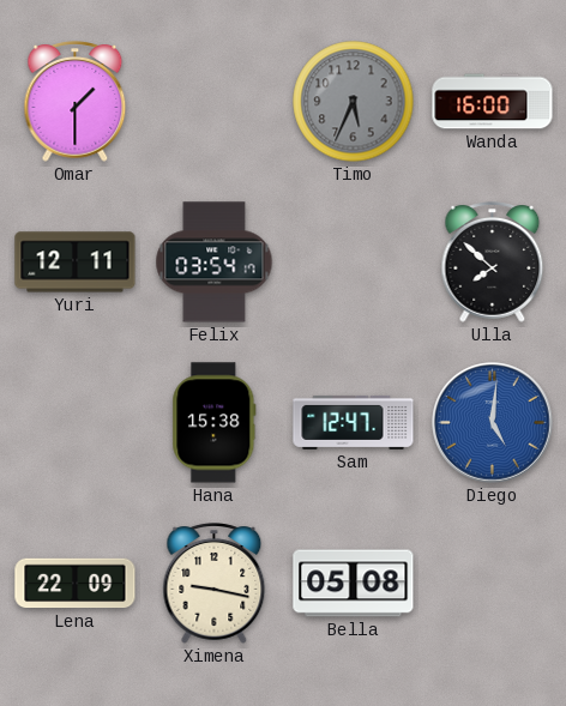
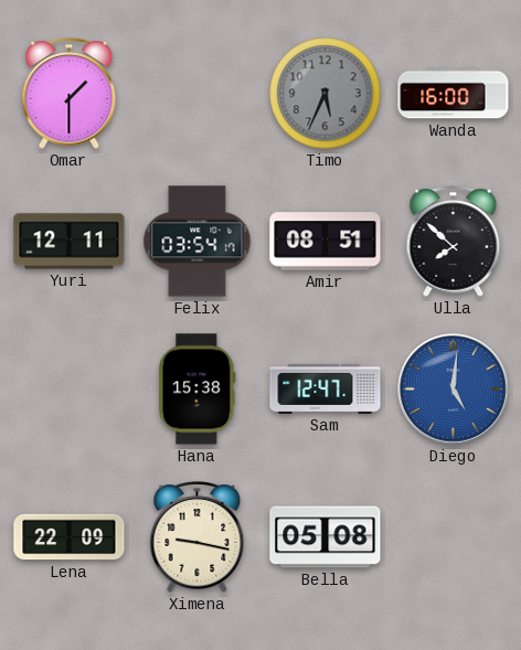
Amir: none -> 08:51 (326, 242)
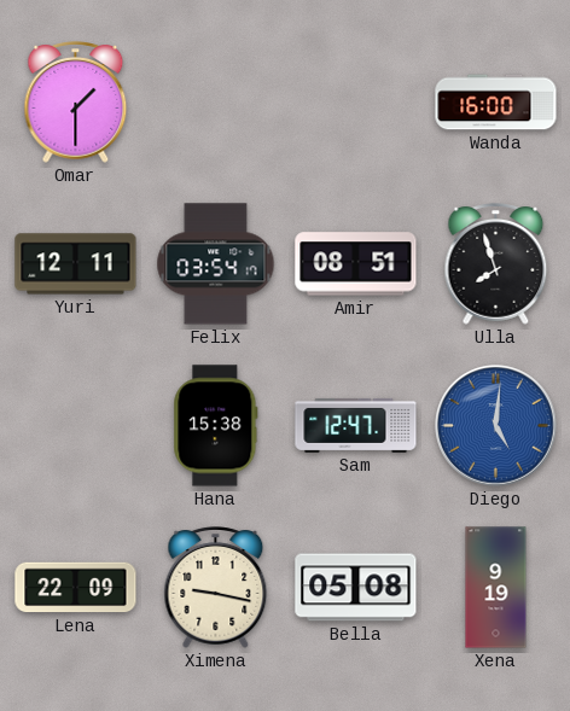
Timo: 5:34 -> none (326, 94)
Ulla: 7:52 -> 7:57 (496, 264)
Xena: none -> 9:19 (496, 588)
